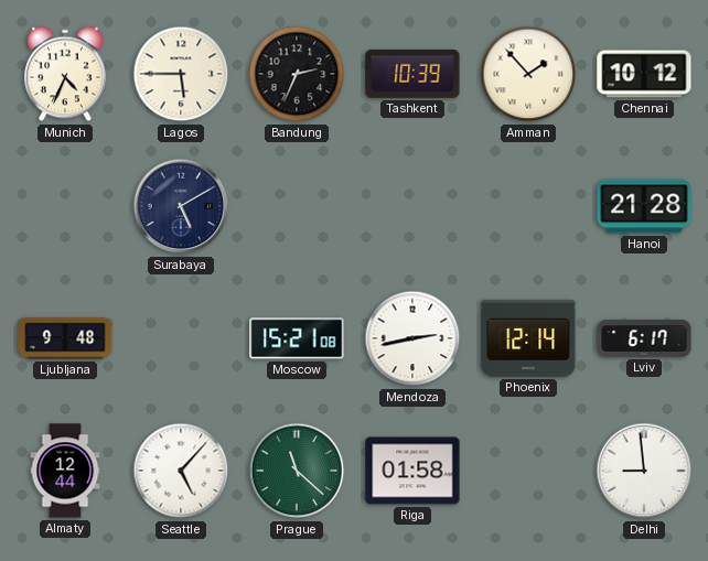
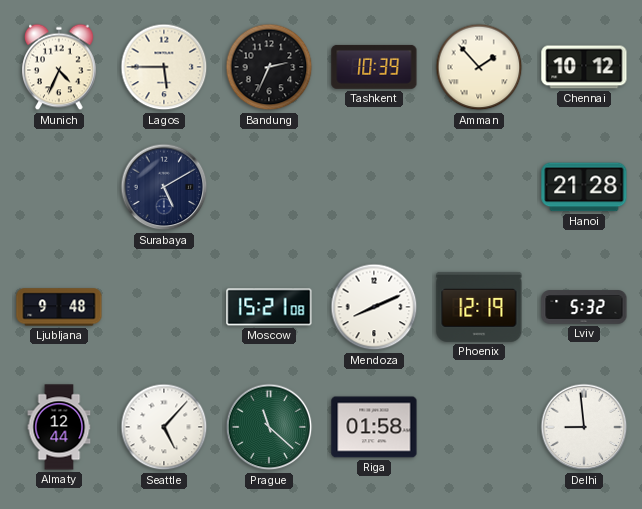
Mendoza: 2:43 -> 8:11 (374, 307)
Phoenix: 12:14 -> 12:19 (479, 307)
Lviv: 6:17 -> 5:32 (584, 307)
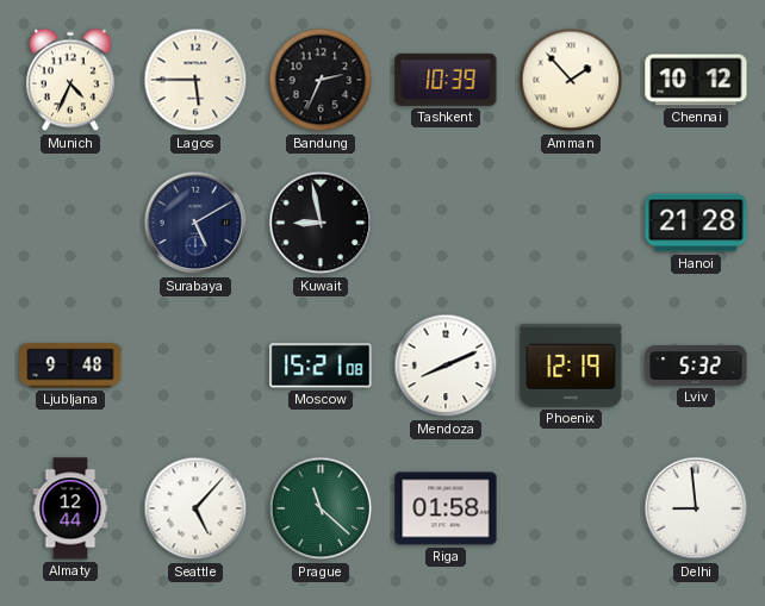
Kuwait: none -> 8:58 (321, 223)
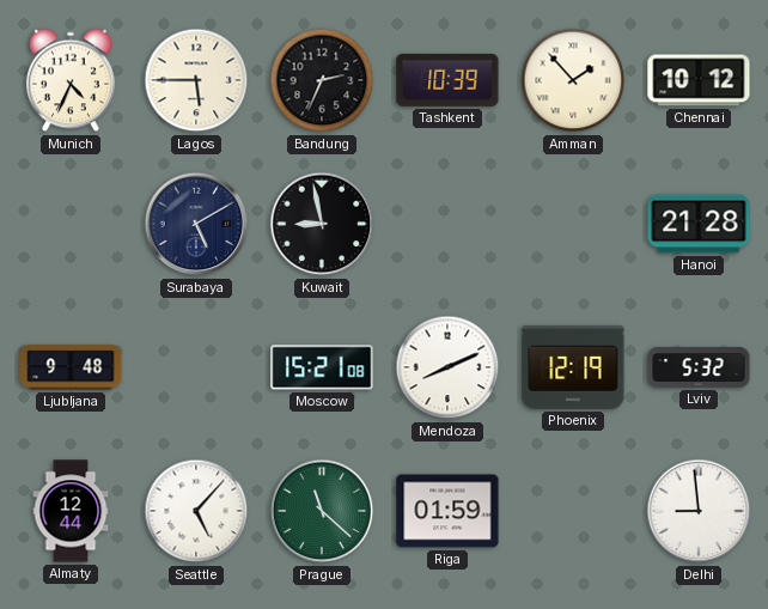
Riga: 01:58 -> 01:59 (447, 511)
